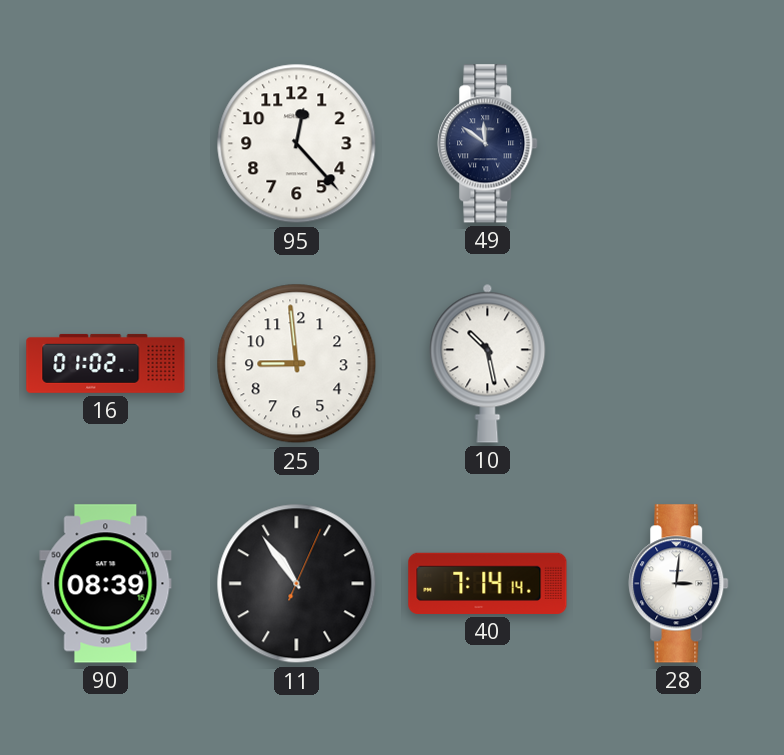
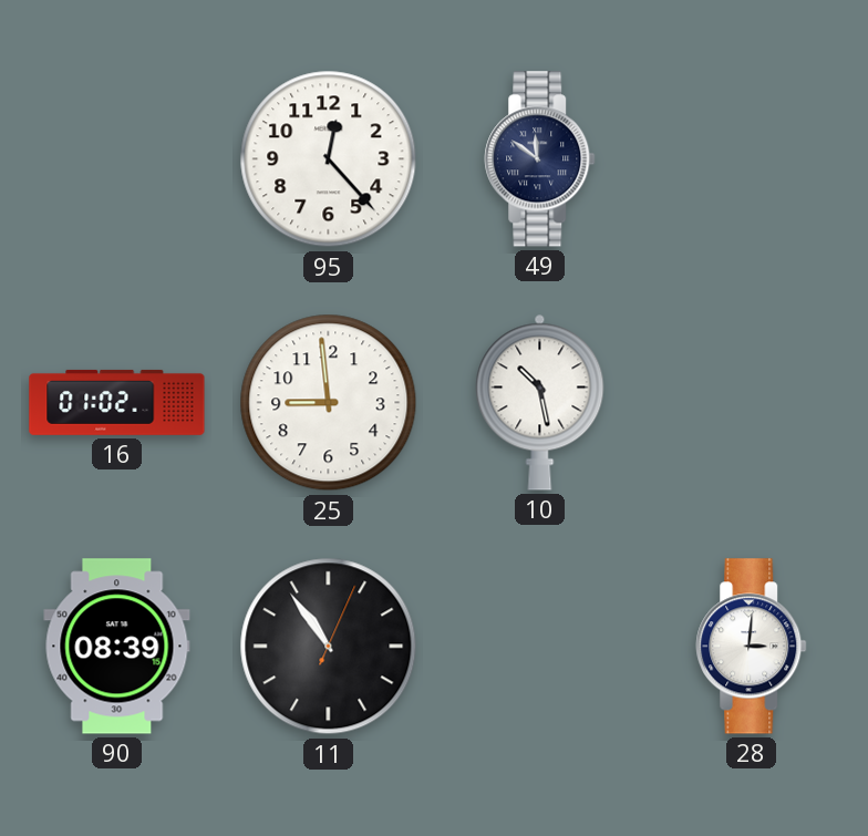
40: 7:14 -> none (488, 583)
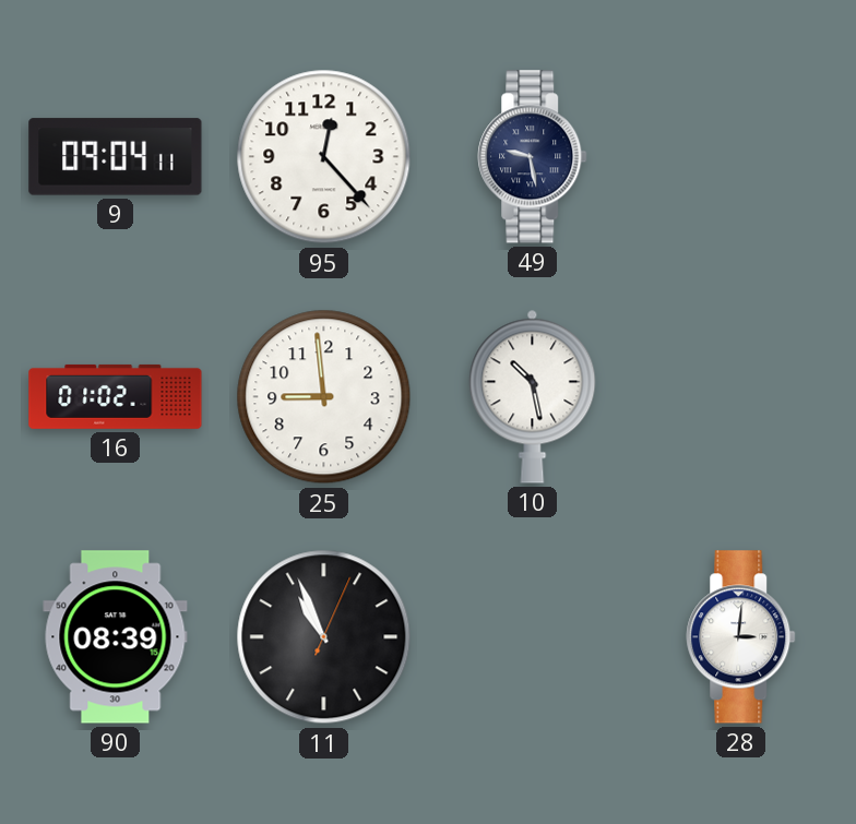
9: none -> 09:04 (116, 157)
49: 11:51 -> 9:28 (533, 157)
11: 10:54 -> 10:56 (324, 637)
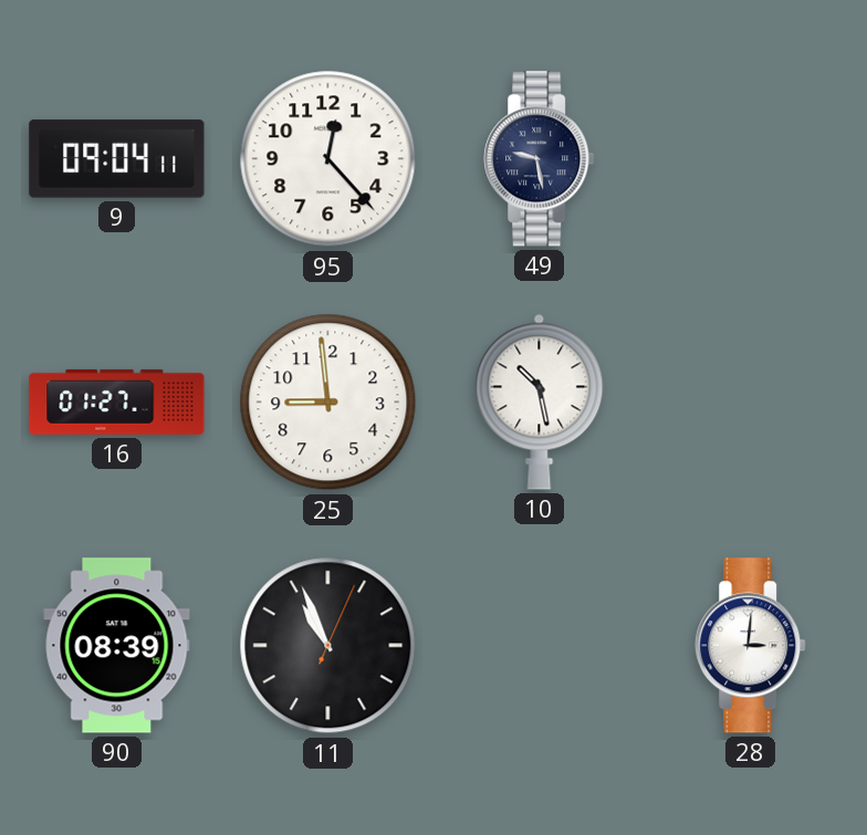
16: 01:02 -> 01:27 (117, 401)
